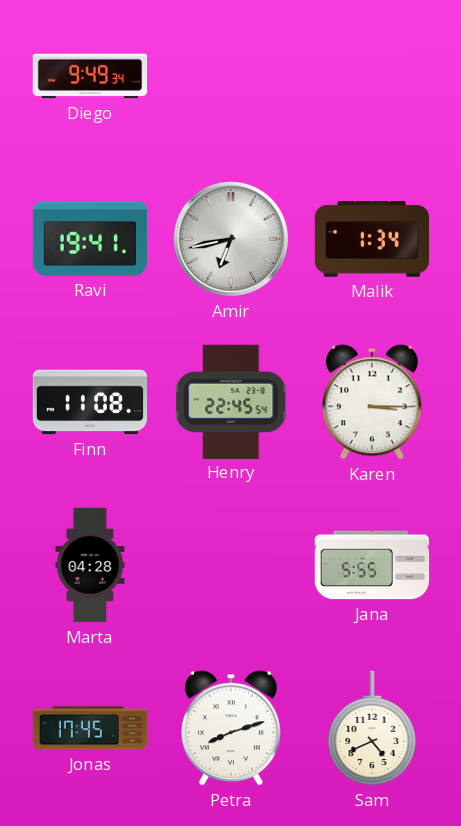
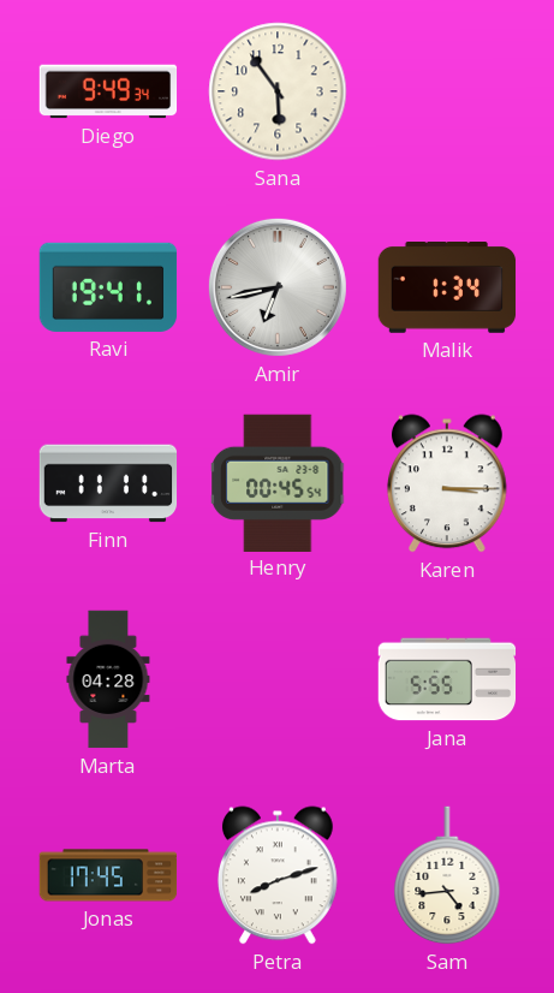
Sana: none -> 5:54 (278, 91)
Finn: 11:08 -> 11:11 (108, 483)
Henry: 22:45 -> 00:45 (279, 482)
Sam: 4:41 -> 4:44 (447, 875)
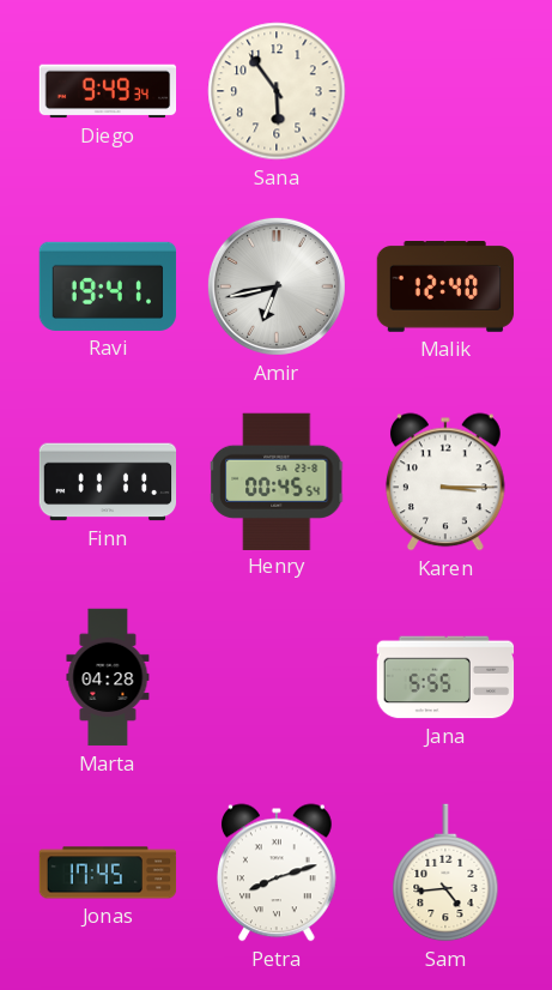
Malik: 1:34 -> 12:40 (445, 288)
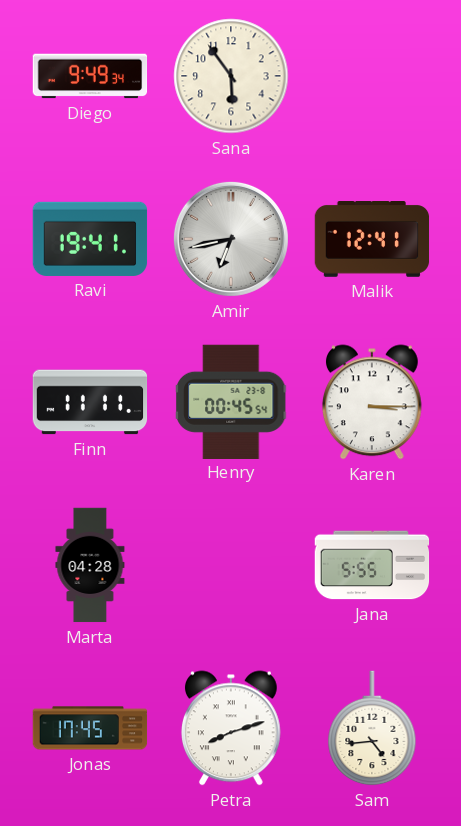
Malik: 12:40 -> 12:41 (372, 240)
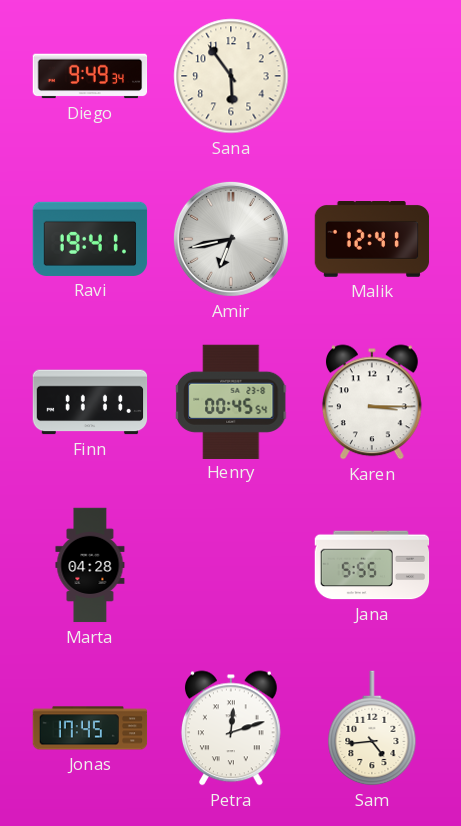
Petra: 8:12 -> 12:12 (231, 728)
